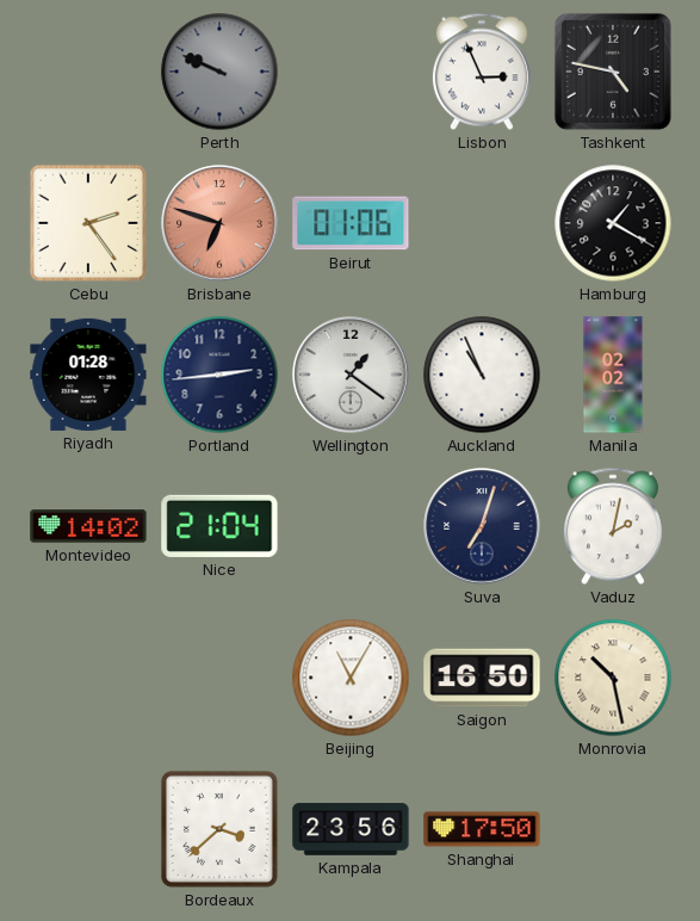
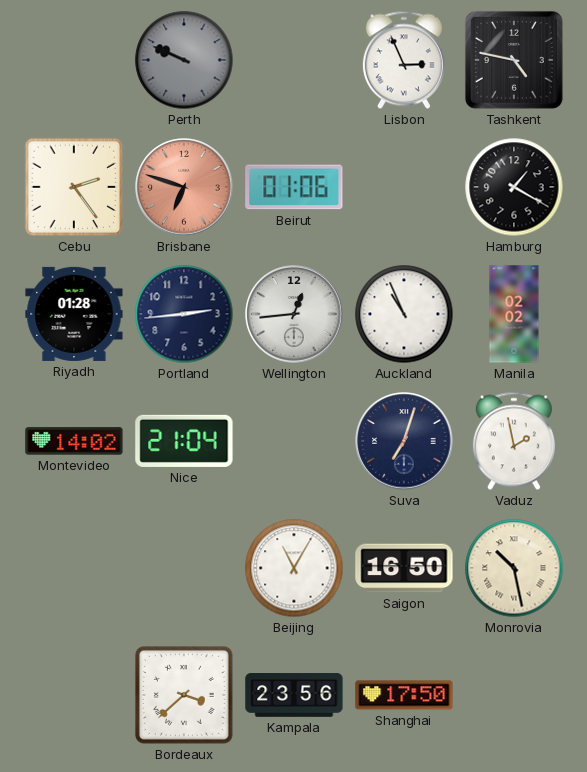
Wellington: 1:21 -> 12:44 (294, 314)
Vaduz: 2:02 -> 1:58 (514, 441)
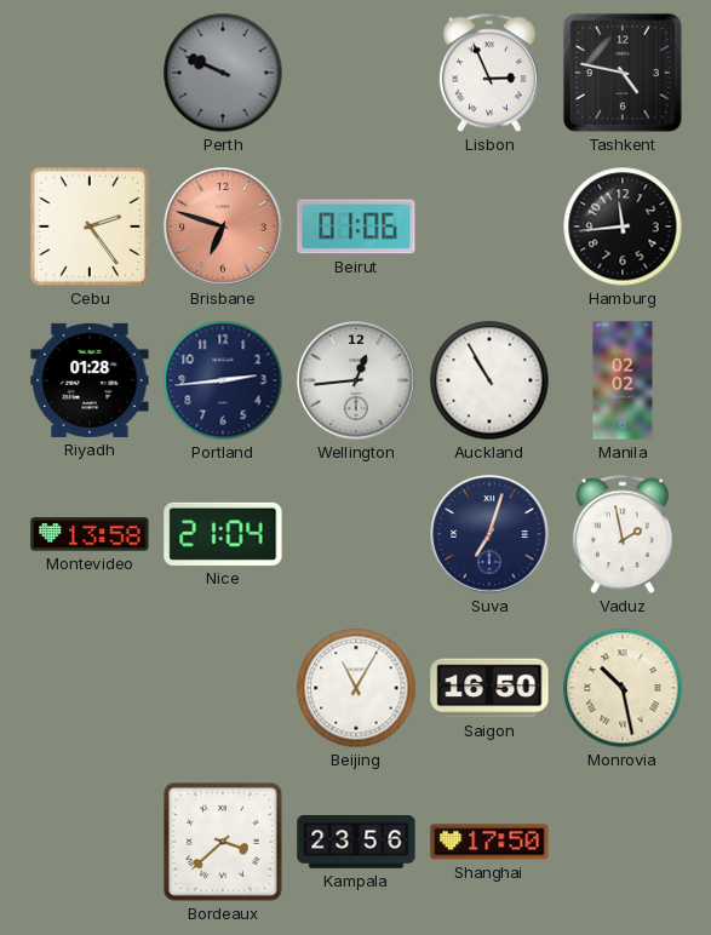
Hamburg: 1:20 -> 11:44 (623, 226)
Auckland: 10:56 -> 10:55 (489, 380)
Montevideo: 14:02 -> 13:58 (90, 534)
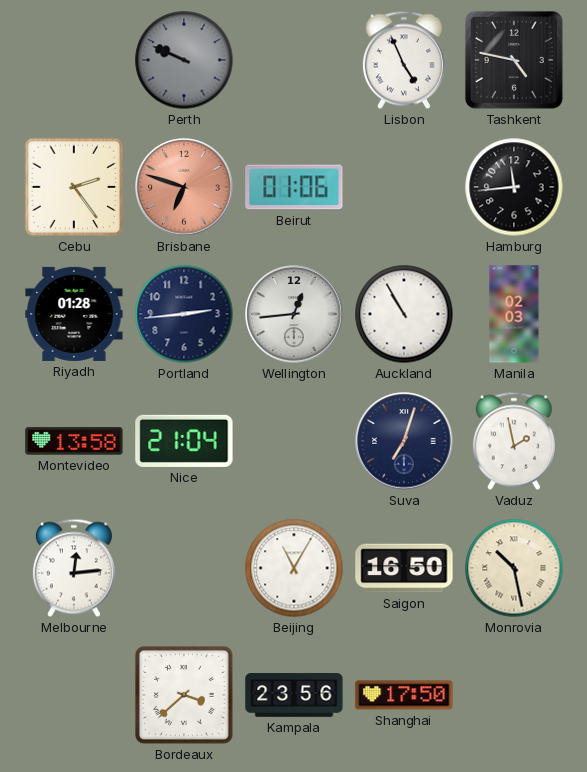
Lisbon: 2:56 -> 4:56 (404, 60)
Manila: 02:02 -> 02:03 (514, 314)
Melbourne: none -> 12:14 (74, 568)
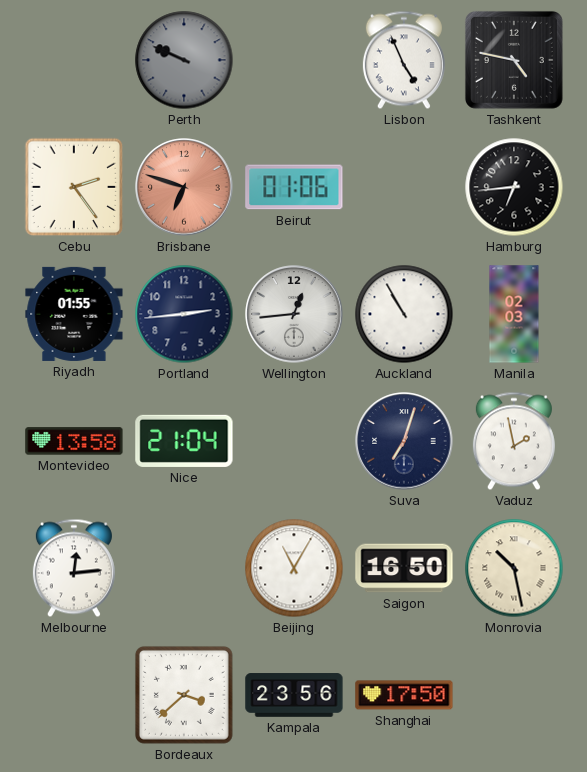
Hamburg: 11:44 -> 6:44 (514, 187)
Riyadh: 01:28 -> 01:55 (74, 314)
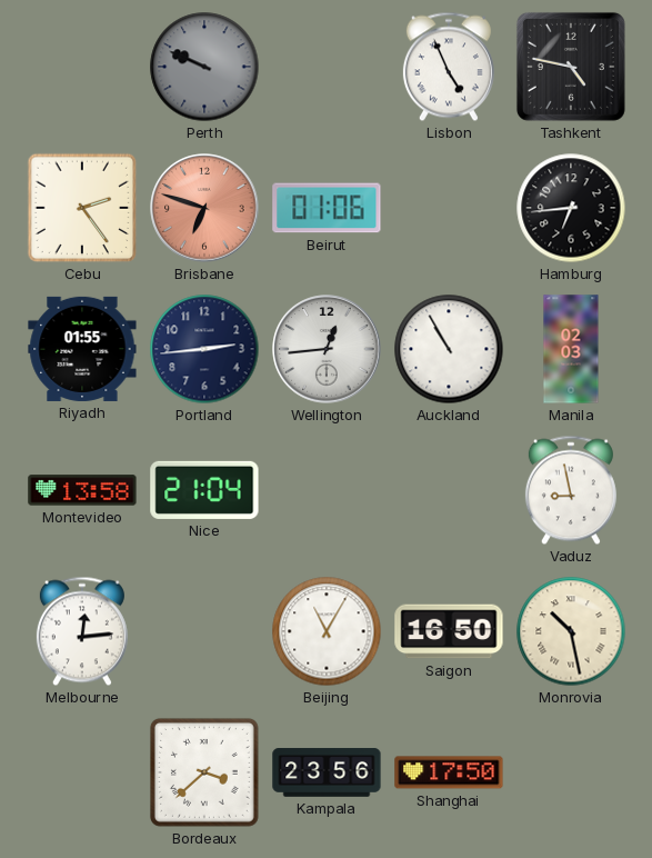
Suva: 7:03 -> none (404, 441)
Vaduz: 1:58 -> 8:58 (571, 490)
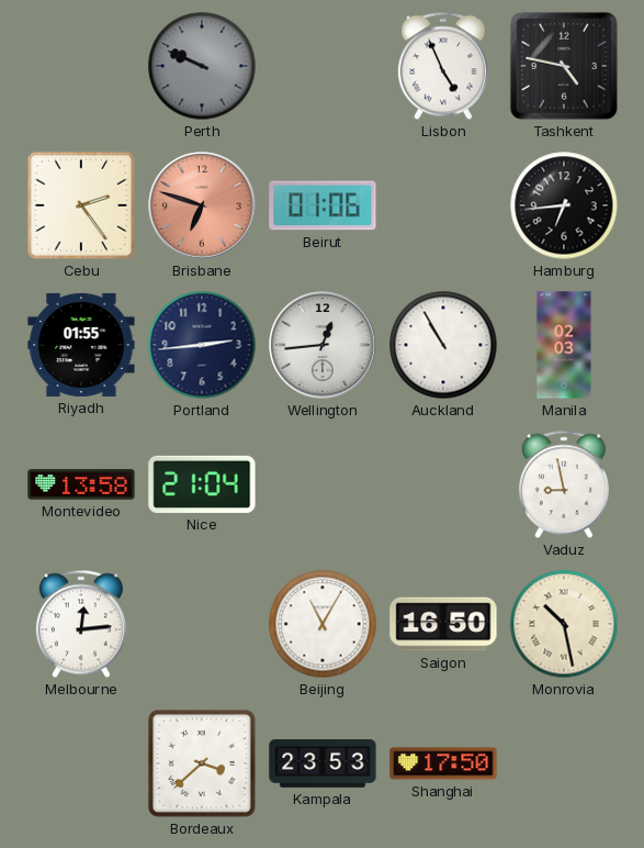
Kampala: 23:56 -> 23:53 (323, 763)
